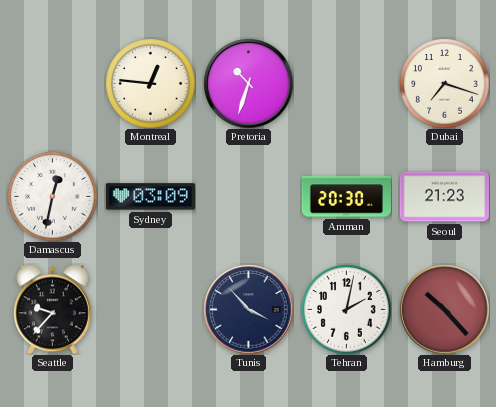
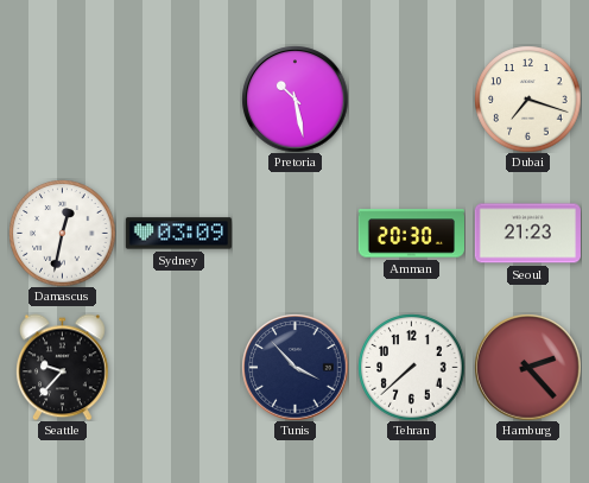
Montreal: 12:46 -> none (150, 83)
Pretoria: 10:33 -> 10:28 (294, 98)
Tehran: 2:02 -> 7:38 (411, 367)
Hamburg: 10:23 -> 2:23 (527, 367)
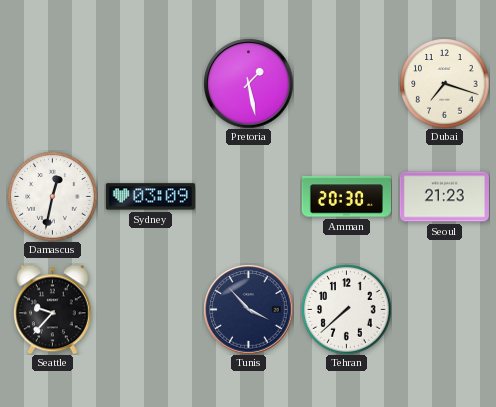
Pretoria: 10:28 -> 1:28 (248, 83)
Hamburg: 2:23 -> none (527, 367)
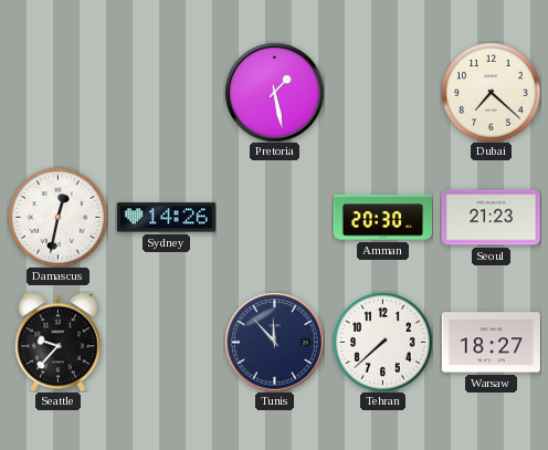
Dubai: 7:18 -> 7:22 (491, 92)
Sydney: 03:09 -> 14:26 (166, 218)
Tunis: 3:53 -> 11:53 (274, 342)
Warsaw: none -> 18:27 (491, 343)
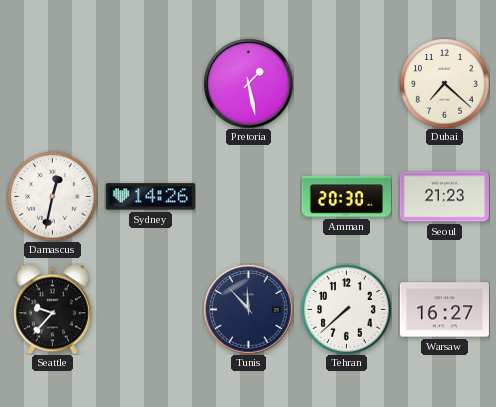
Warsaw: 18:27 -> 16:27 (444, 310)
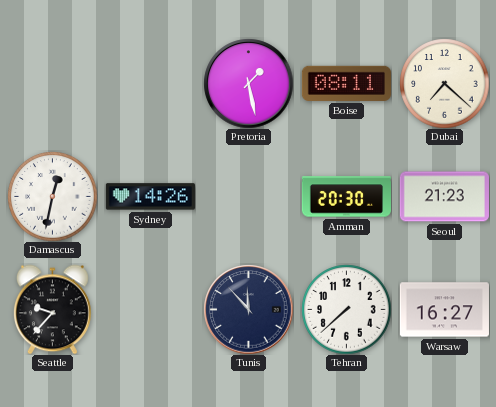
Boise: none -> 08:11 (346, 83)
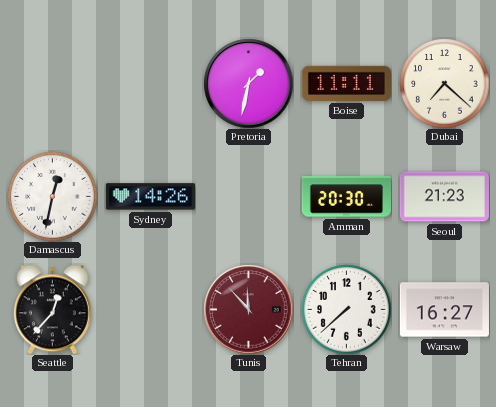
Pretoria: 1:28 -> 1:32 (248, 83)
Boise: 08:11 -> 11:11 (346, 83)
Seattle: 9:37 -> 12:37 (53, 309)
Tunis dial: navy -> burgundy (248, 309)
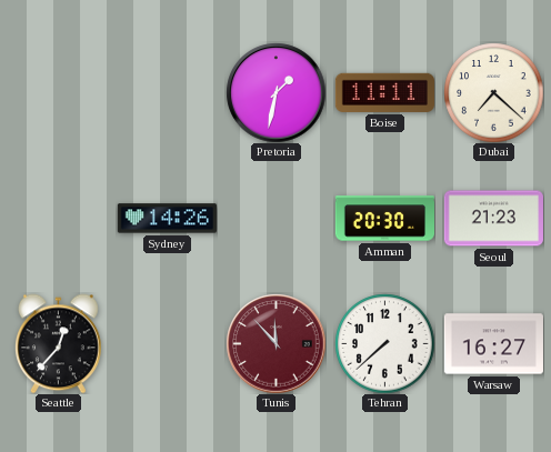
Damascus: 12:32 -> none (52, 196)
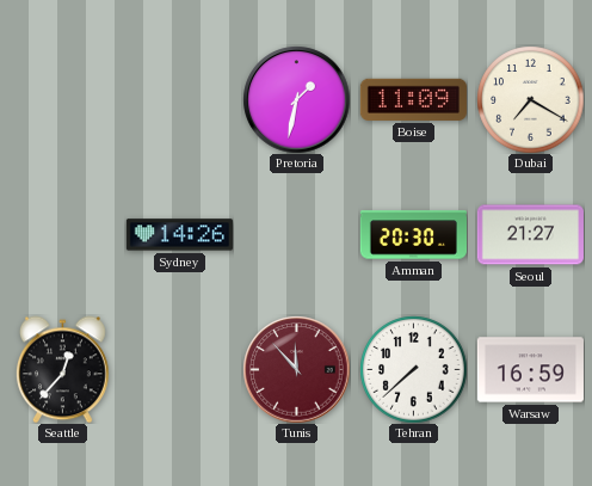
Boise: 11:11 -> 11:09 (413, 99)
Dubai: 7:22 -> 7:20 (530, 99)
Seoul: 21:23 -> 21:27 (530, 235)
Warsaw: 16:27 -> 16:59 (530, 370)
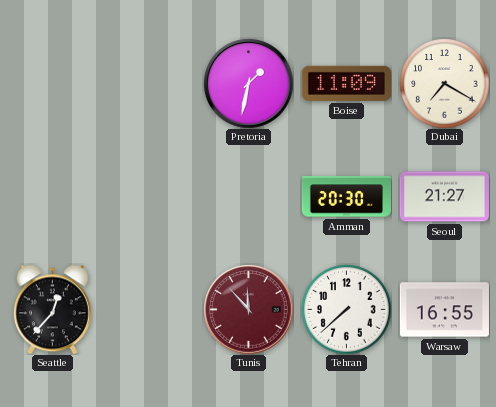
Sydney: 14:26 -> none (179, 235)
Warsaw: 16:59 -> 16:55 (444, 310)
